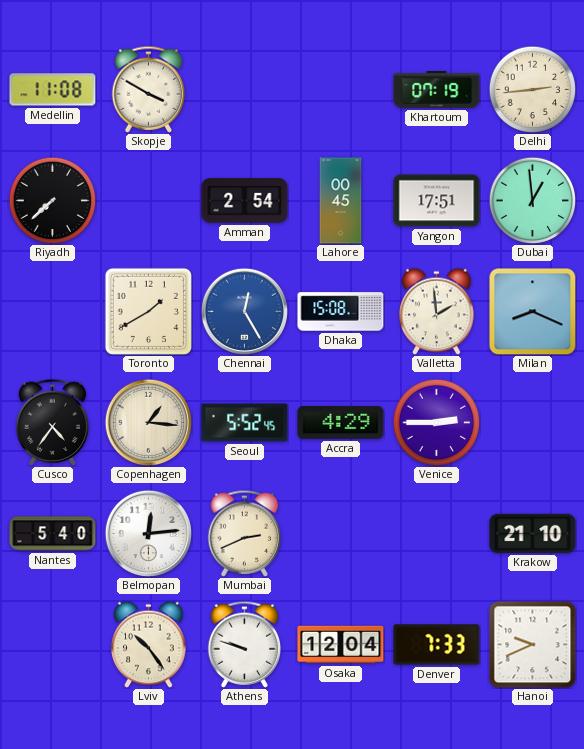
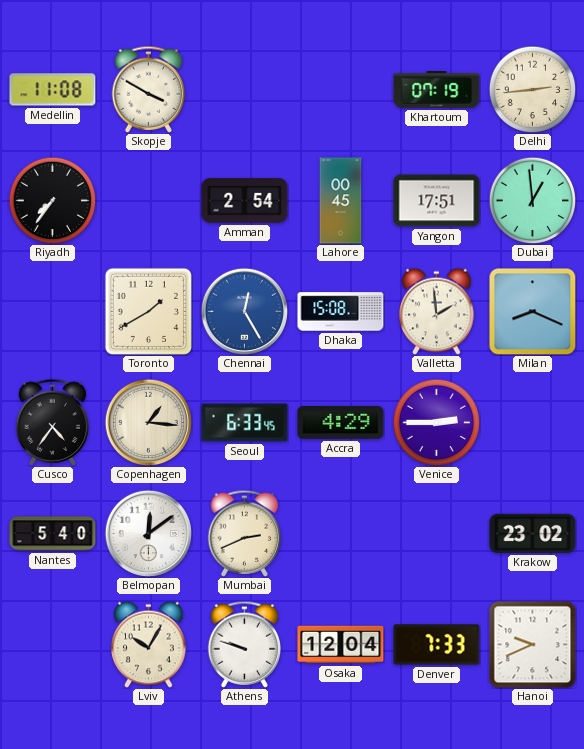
Riyadh: 7:38 -> 7:36 (52, 200)
Seoul: 5:52 -> 6:33 (245, 423)
Belmopan: 12:14 -> 12:09 (148, 533)
Krakow: 21:10 -> 23:02 (533, 533)
Lviv: 10:24 -> 10:05 (149, 644)
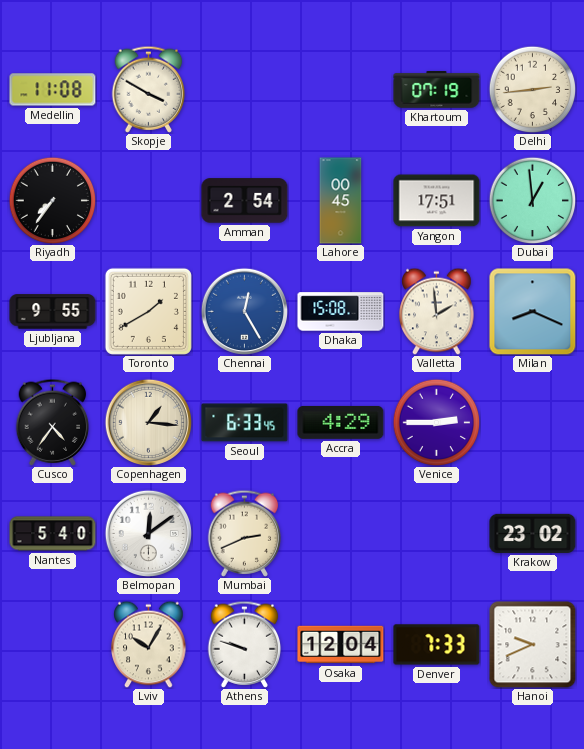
Ljubljana: none -> 9:55 (53, 312)
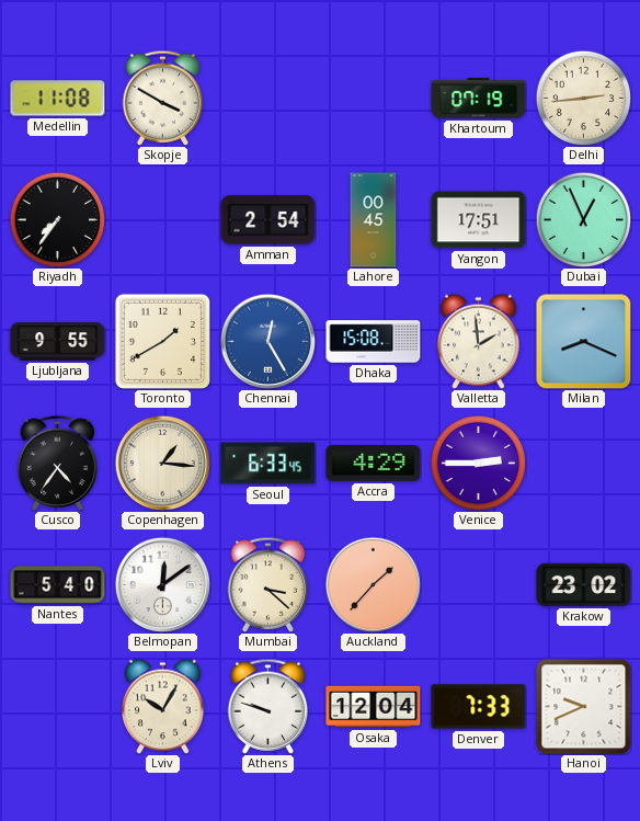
Dubai: 12:59 -> 12:56 (583, 219)
Mumbai: 2:41 -> 3:22 (268, 584)
Auckland: none -> 1:37 (373, 584)
